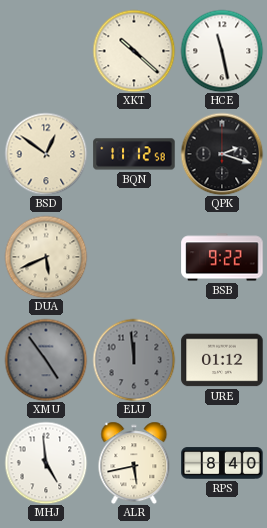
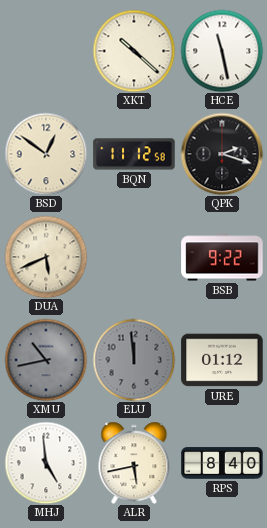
XMU: 4:54 -> 10:43 (46, 360)
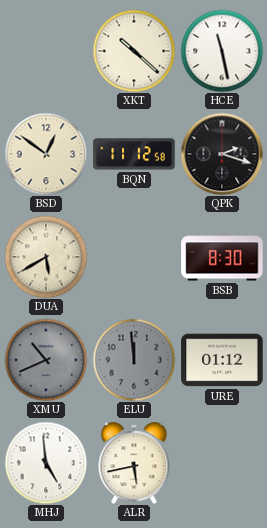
DUA: 5:41 -> 5:40 (46, 257)
BSB: 9:22 -> 8:30 (222, 257)
XMU: 10:43 -> 10:41 (46, 360)
RPS: 8:40 -> none (222, 463)
